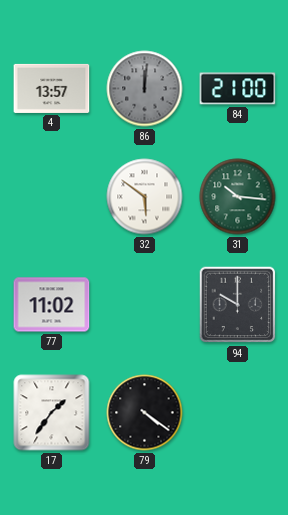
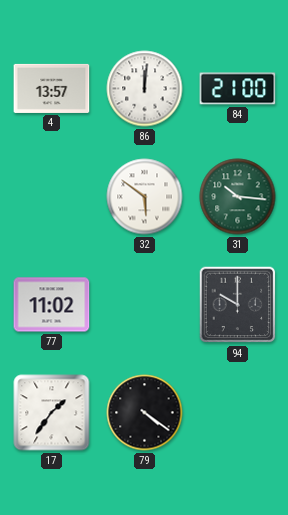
86 dial: grey -> white (145, 89)
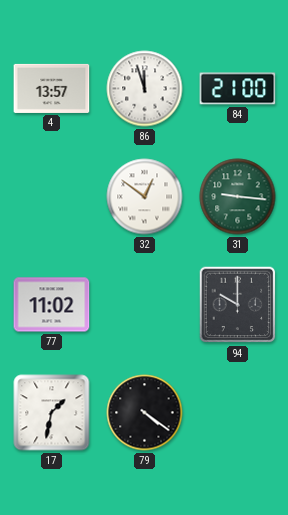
86: 12:01 -> 11:57 (145, 89)
32: 5:51 -> 12:51 (145, 197)
31: 10:16 -> 9:16 (238, 197)
17: 1:36 -> 1:32 (52, 413)
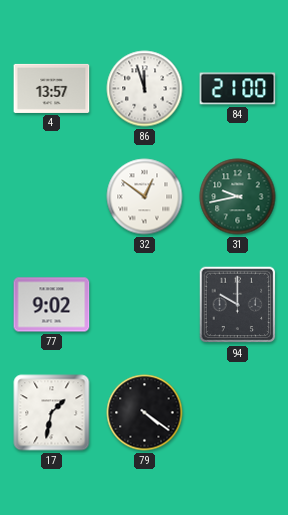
31: 9:16 -> 9:43 (238, 197)
77: 11:02 -> 9:02 (52, 305)
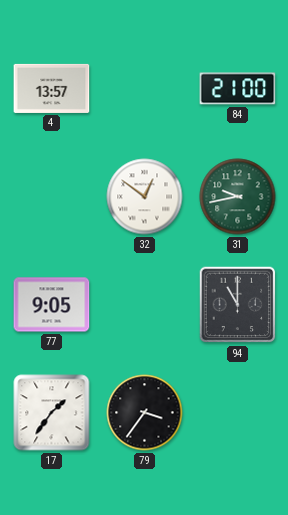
86: 11:57 -> none (145, 89)
77: 9:02 -> 9:05 (52, 305)
94: 10:00 -> 11:00 (238, 305)
17: 1:32 -> 1:36 (52, 413)
79: 4:21 -> 3:36 (145, 413)
